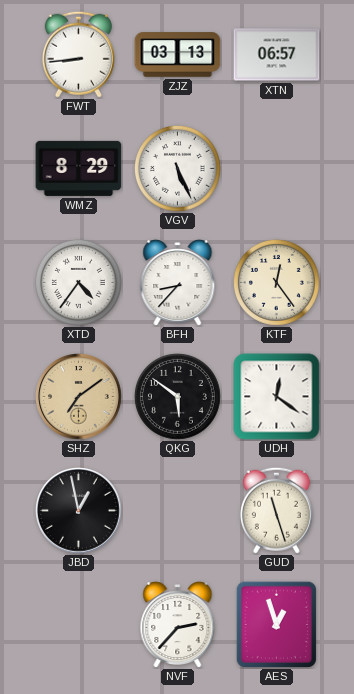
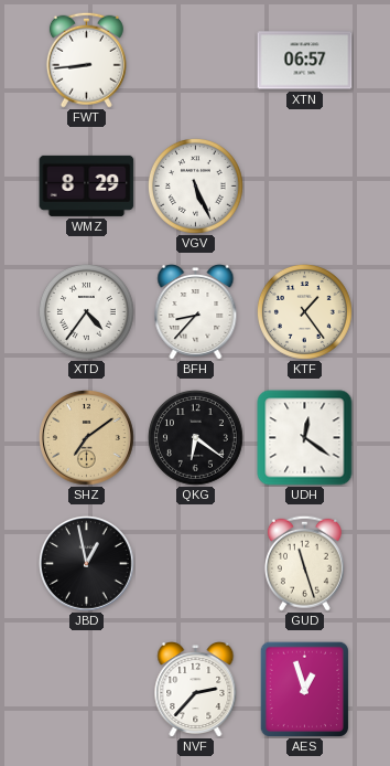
ZJZ: 03:13 -> none (178, 55)
KTF: 12:24 -> 1:24 (304, 311)
QKG: 5:51 -> 6:21 (195, 437)
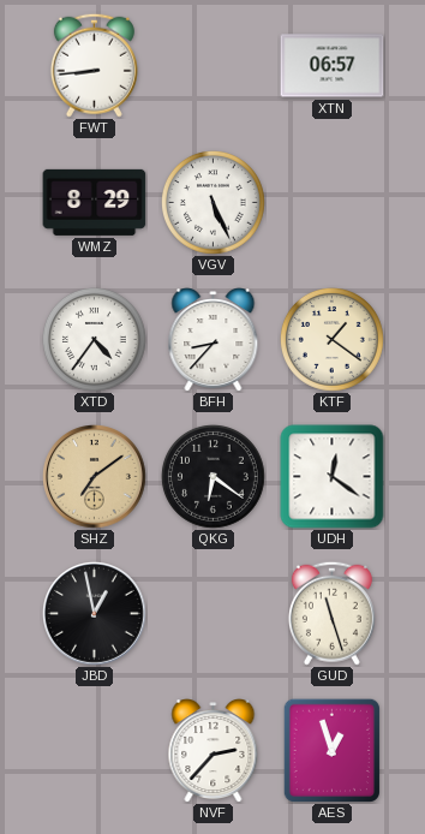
KTF: 1:24 -> 1:21 (331, 339)
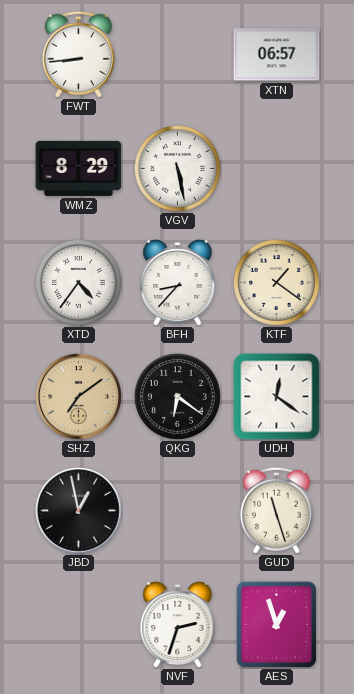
VGV: 5:26 -> 5:28 (177, 168)
NVF: 2:37 -> 2:33 (178, 625)
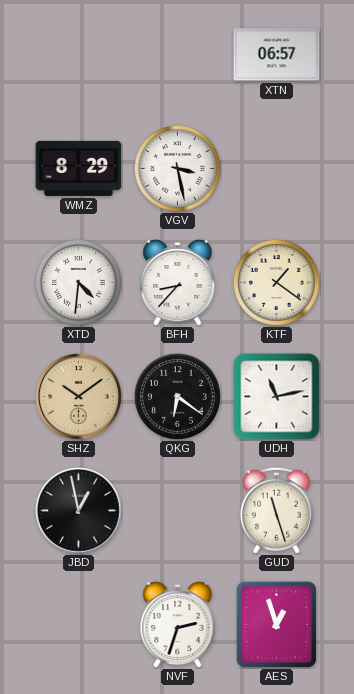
FWT: 8:44 -> none (78, 54)
VGV: 5:28 -> 3:28 (177, 168)
XTD: 4:36 -> 4:31 (78, 282)
SHZ: 7:09 -> 10:09 (79, 397)
UDH: 12:21 -> 11:13 (277, 397)
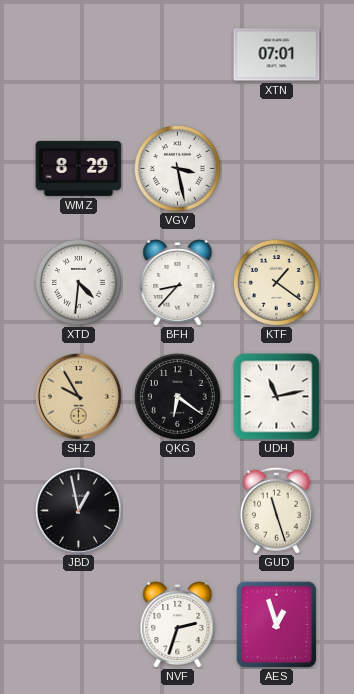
XTN: 06:57 -> 07:01 (277, 55)
SHZ: 10:09 -> 9:55 (79, 397)
